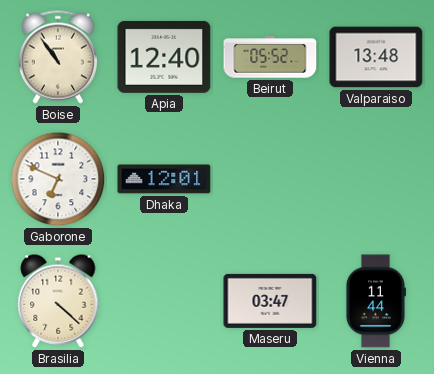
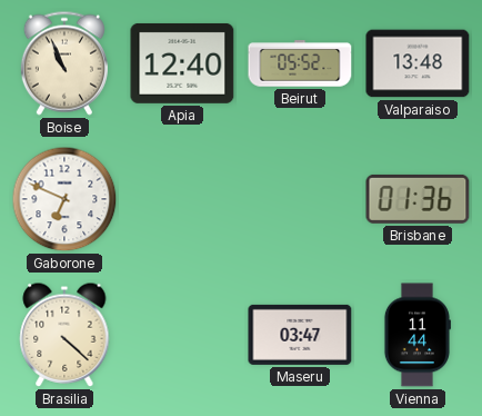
Boise: 10:54 -> 10:56 (64, 63)
Dhaka: 12:01 -> none (164, 179)
Brisbane: none -> 01:36 (418, 199)
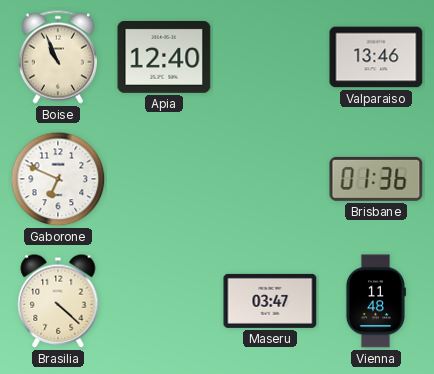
Beirut: 05:52 -> none (300, 63)
Valparaiso: 13:48 -> 13:46 (376, 57)
Vienna: 11:44 -> 11:48 (375, 301)
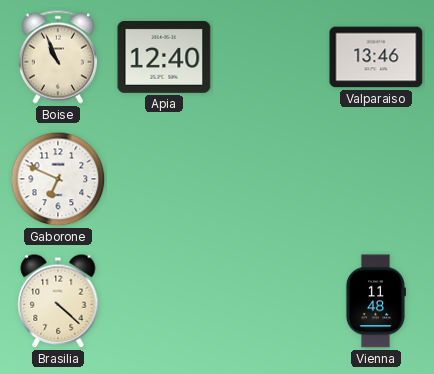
Brisbane: 01:36 -> none (376, 179)
Maseru: 03:47 -> none (270, 301)
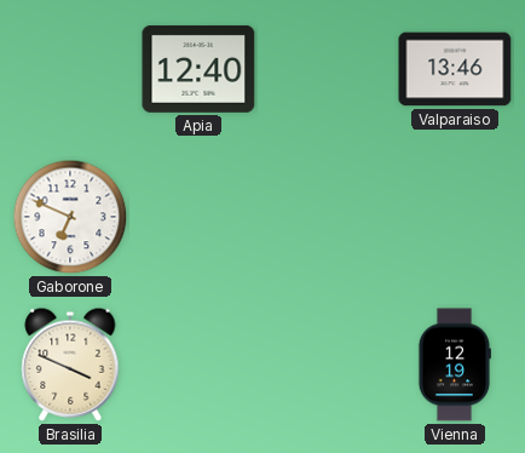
Boise: 10:56 -> none (58, 57)
Brasilia: 4:22 -> 3:49 (70, 365)
Vienna: 11:48 -> 12:19 (454, 365)
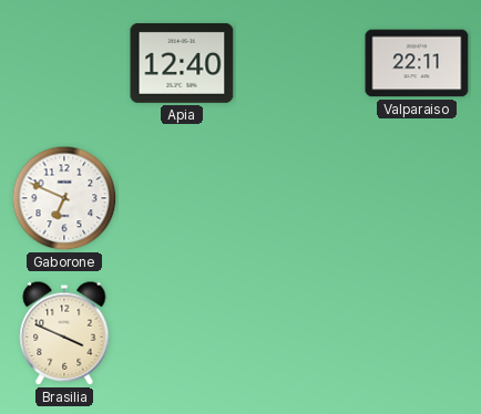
Valparaiso: 13:46 -> 22:11 (417, 63)
Vienna: 12:19 -> none (454, 365)
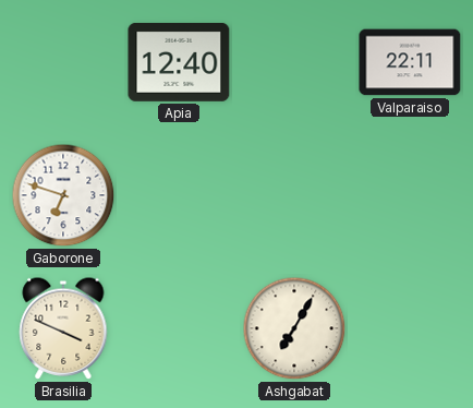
Gaborone: 6:49 -> 6:48 (63, 195)
Ashgabat: none -> 7:05 (294, 328)
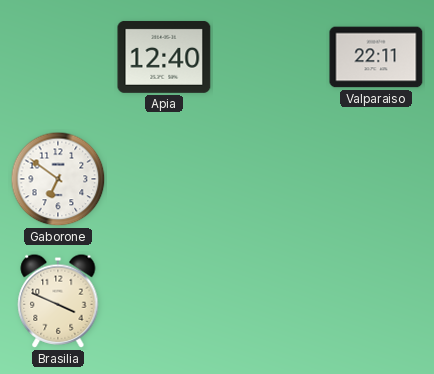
Gaborone: 6:48 -> 6:51 (58, 179)
Ashgabat: 7:05 -> none (294, 328)
